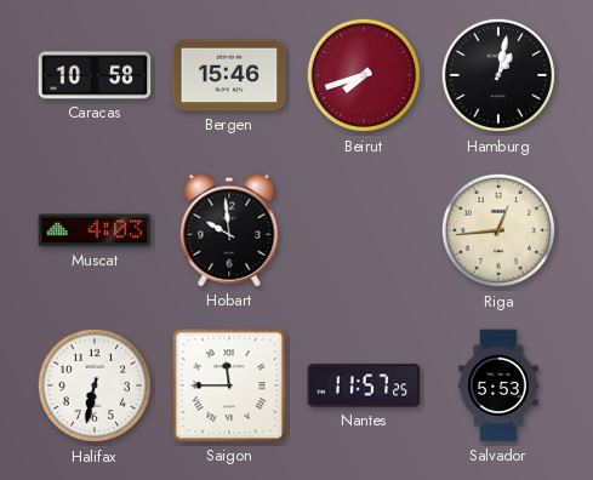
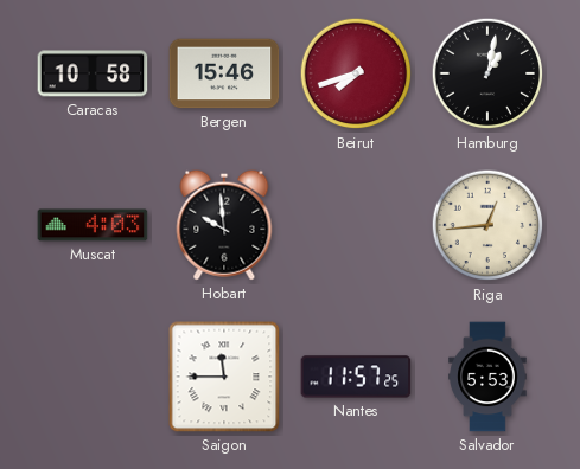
Halifax: 6:32 -> none (95, 385)
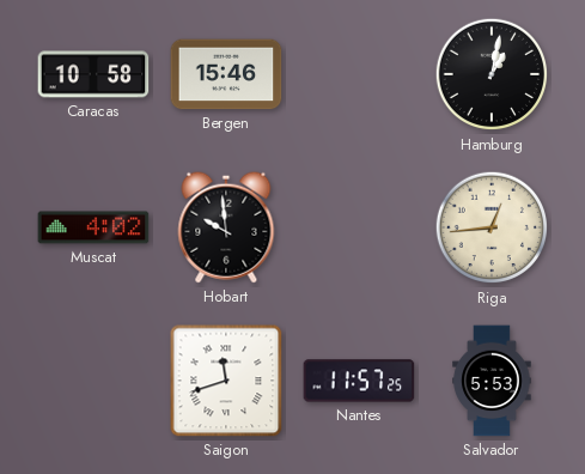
Beirut: 7:42 -> none (356, 73)
Muscat: 4:03 -> 4:02 (93, 227)
Saigon: 11:45 -> 11:42 (226, 381)
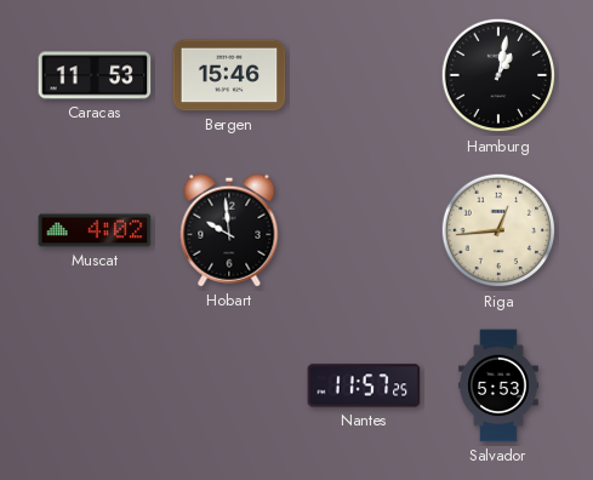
Caracas: 10:58 -> 11:53 (95, 75)
Saigon: 11:42 -> none (226, 381)
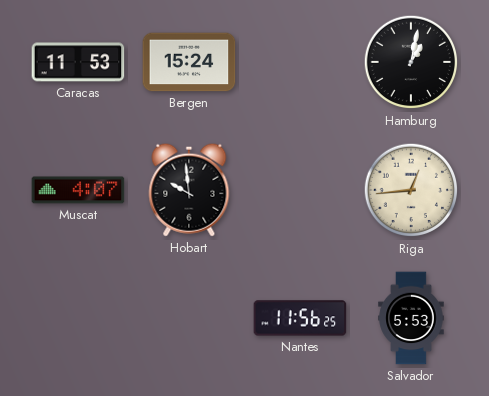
Bergen: 15:46 -> 15:24 (189, 62)
Muscat: 4:02 -> 4:07 (78, 190)
Nantes: 11:57 -> 11:56 (300, 318)
